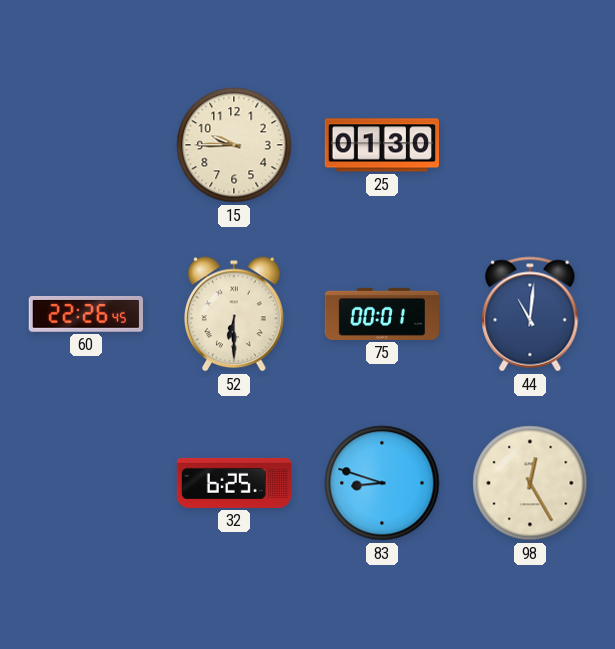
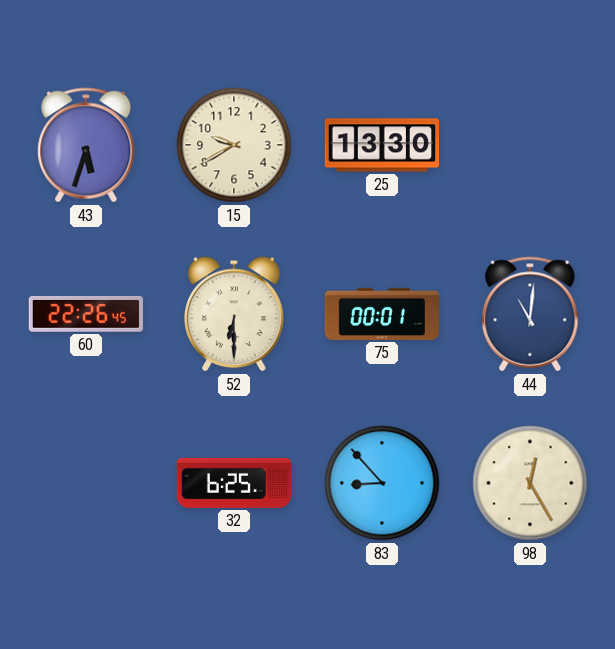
43: none -> 5:33 (86, 145)
15: 9:45 -> 9:40 (234, 145)
25: 01:30 -> 13:30 (381, 145)
83: 8:48 -> 8:53 (382, 483)
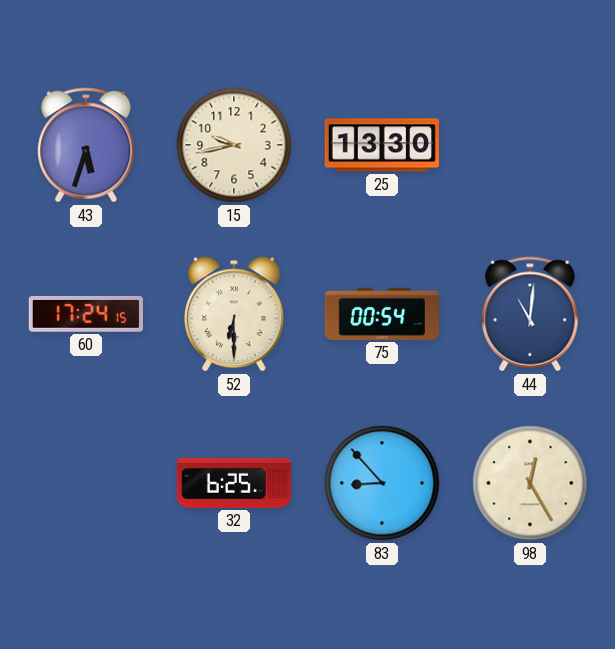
15: 9:40 -> 9:43 (234, 145)
60: 22:26 -> 17:24 (86, 314)
75: 00:01 -> 00:54 (381, 314)
